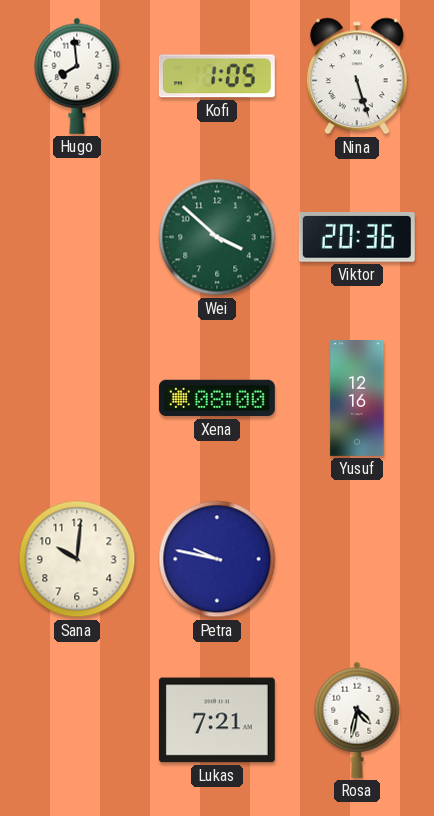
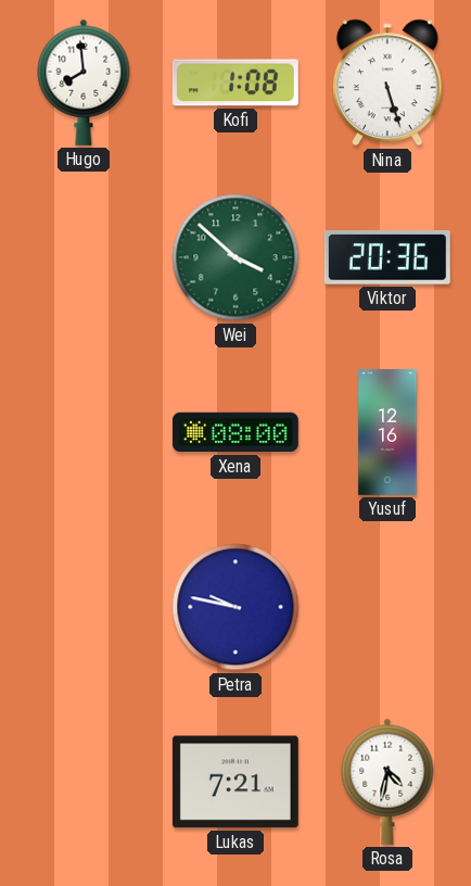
Kofi: 1:05 -> 1:08 (235, 83)
Sana: 10:01 -> none (77, 559)
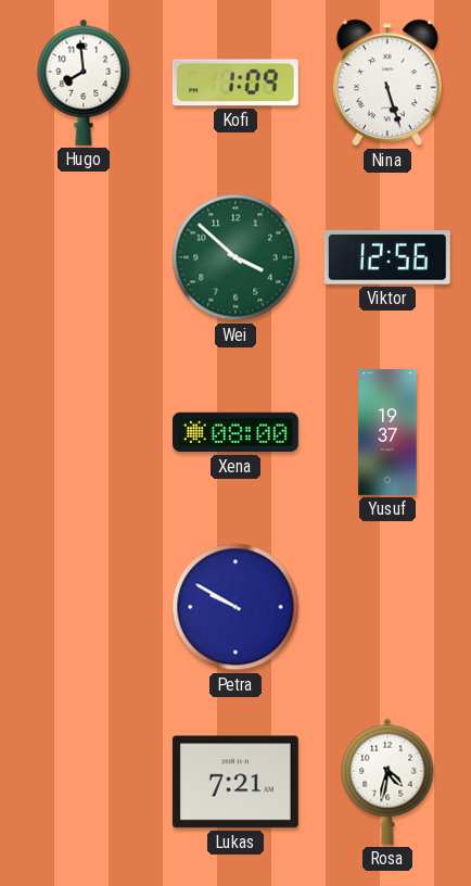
Kofi: 1:08 -> 1:09 (235, 83)
Viktor: 20:36 -> 12:56 (387, 257)
Yusuf: 12:16 -> 19:37 (387, 433)
Petra: 9:47 -> 9:50 (235, 607)
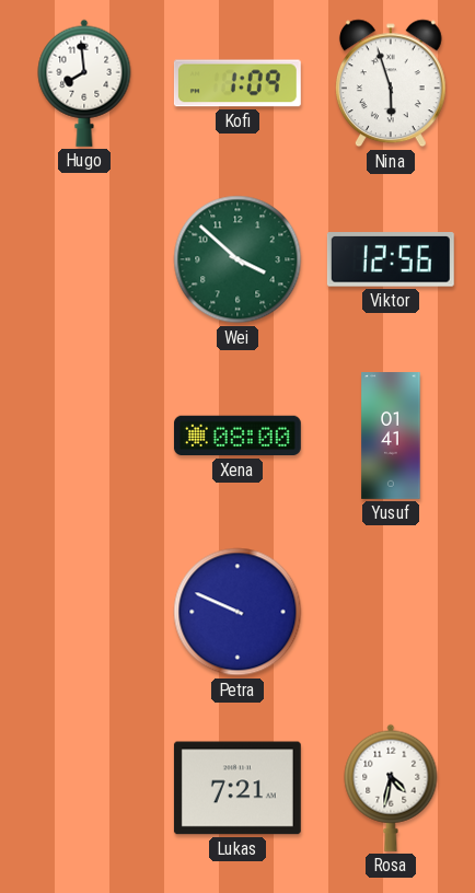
Nina: 5:27 -> 5:57 (391, 83)
Yusuf: 19:37 -> 01:41 (391, 437)
Petra: 9:50 -> 9:49 (237, 612)
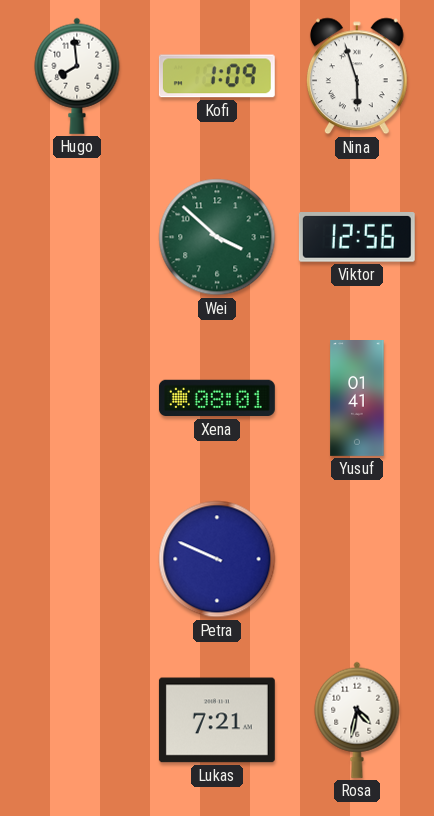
Xena: 08:00 -> 08:01 (217, 398)
